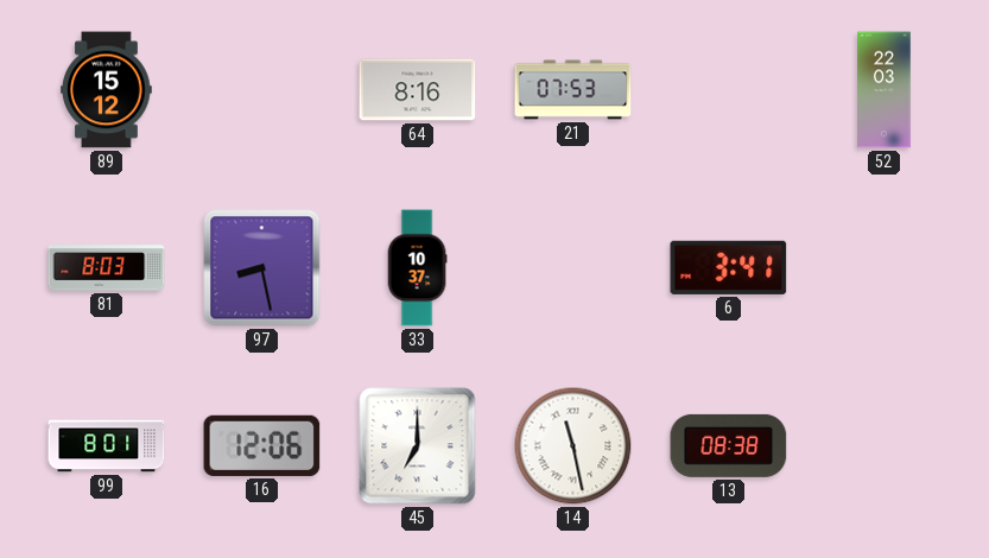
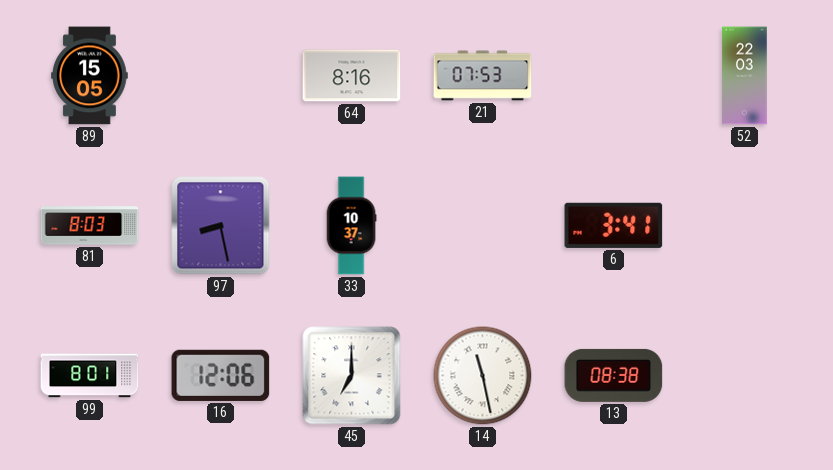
89: 15:12 -> 15:05 (90, 76)
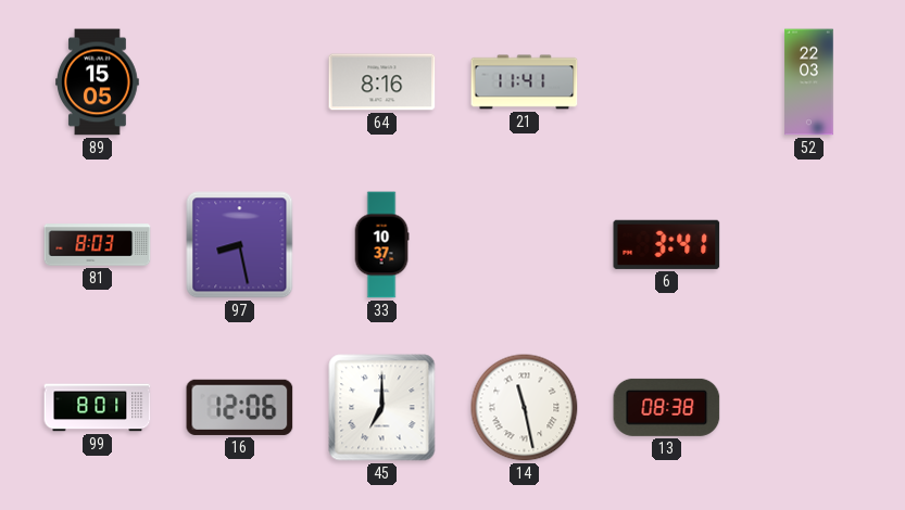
21: 07:53 -> 11:41 (525, 82)
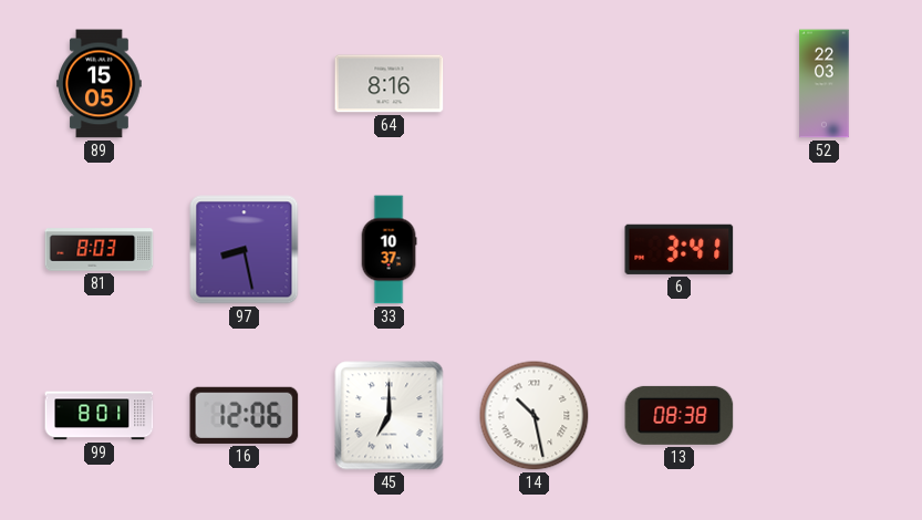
21: 11:41 -> none (525, 82)
14: 11:28 -> 10:28 (535, 416)
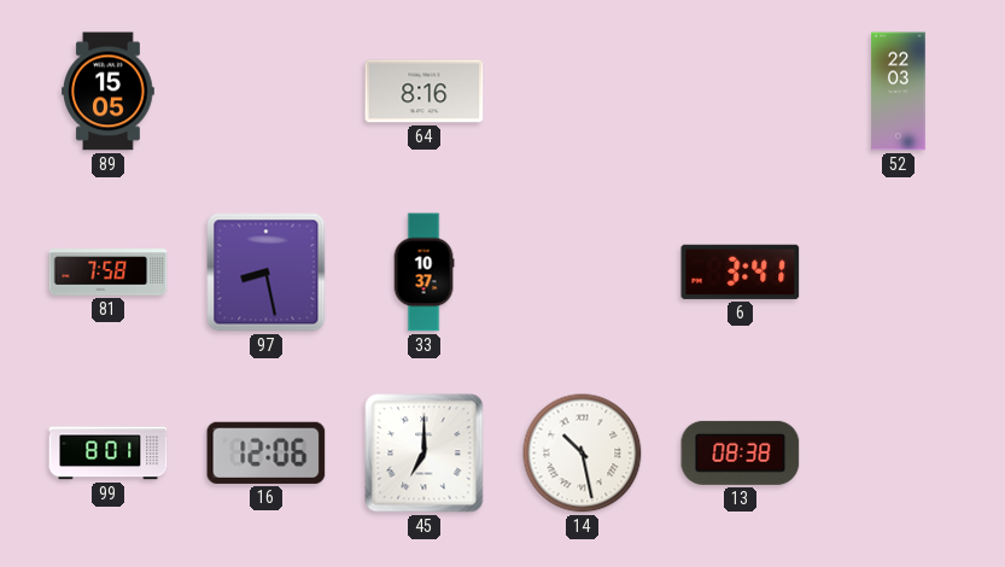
81: 8:03 -> 7:58 (109, 273)
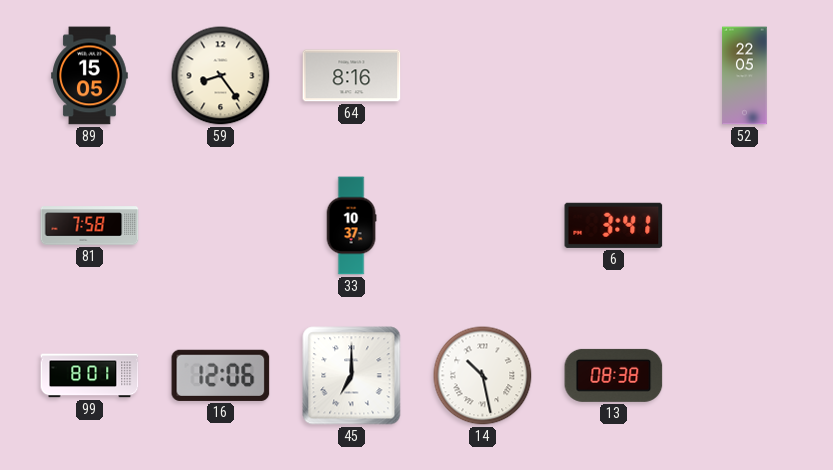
59: none -> 8:24 (221, 76)
52: 22:03 -> 22:05 (745, 76)
97: 8:28 -> none (267, 273)
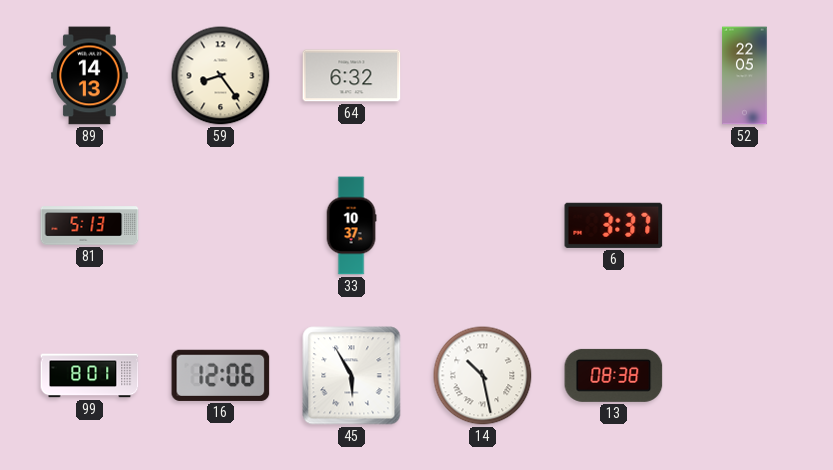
89: 15:05 -> 14:13 (90, 76)
64: 8:16 -> 6:32 (352, 76)
81: 7:58 -> 5:13 (90, 226)
6: 3:41 -> 3:37 (614, 225)
45: 7:00 -> 5:55 (352, 376)
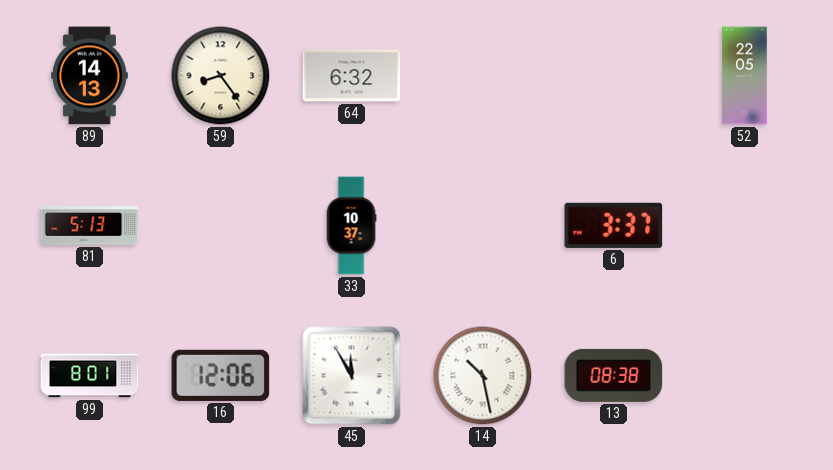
45: 5:55 -> 11:55 (352, 376)
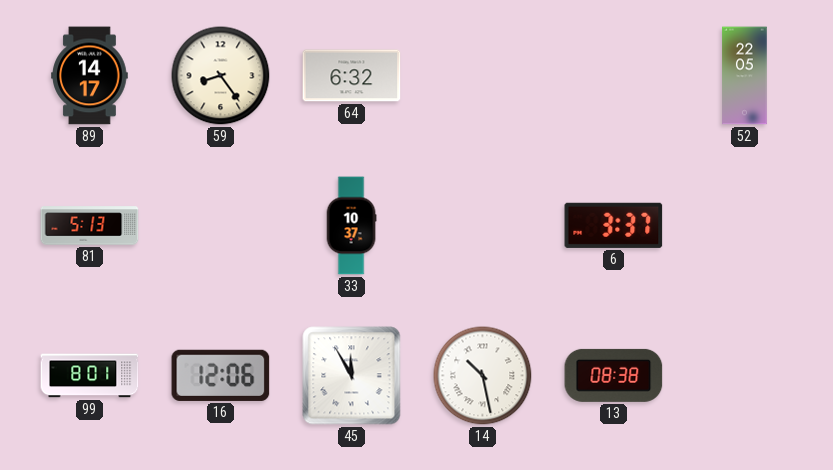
89: 14:13 -> 14:17 (90, 76)
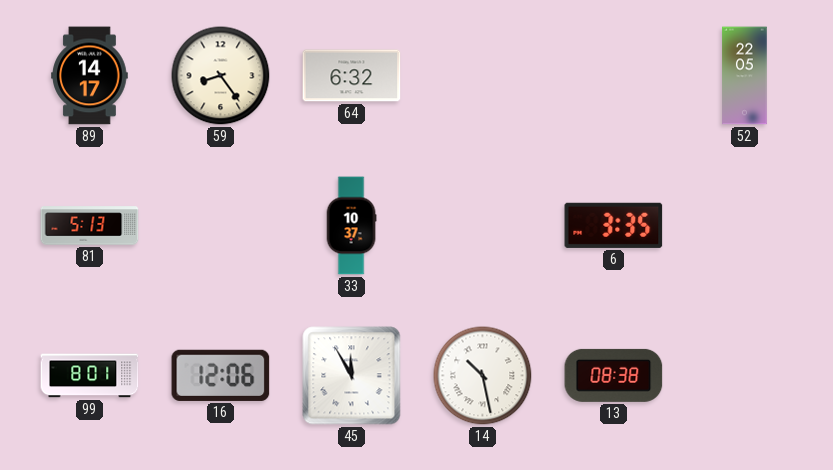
6: 3:37 -> 3:35 (614, 225)
